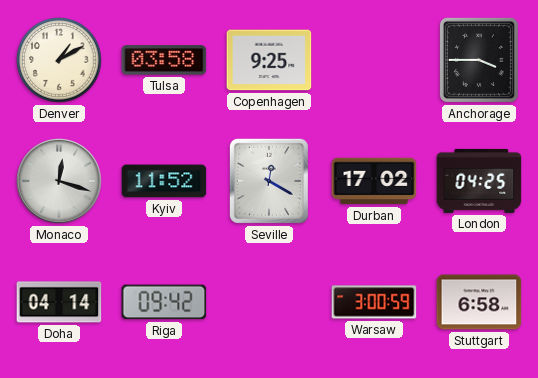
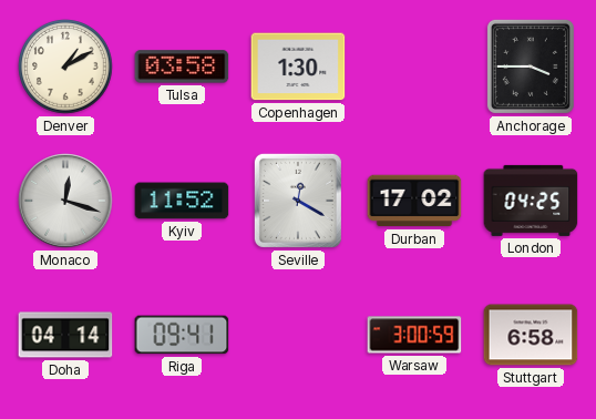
Copenhagen: 9:25 -> 1:30 (298, 67)
Riga: 09:42 -> 09:41 (182, 335)
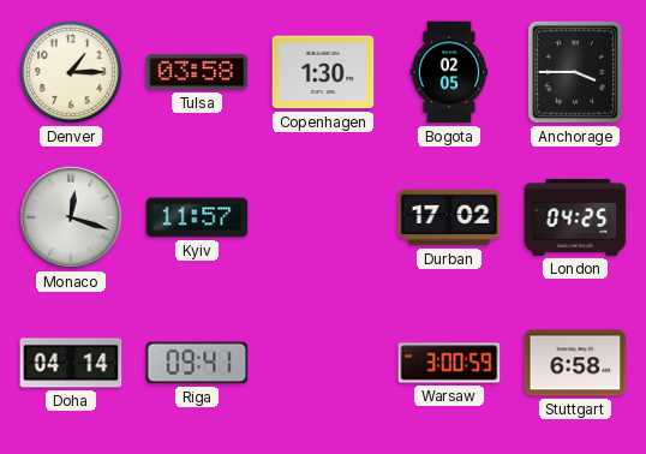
Denver: 1:10 -> 1:15 (71, 72)
Bogota: none -> 02:05 (449, 72)
Kyiv: 11:52 -> 11:57 (197, 217)
Seville: 12:20 -> none (298, 201)
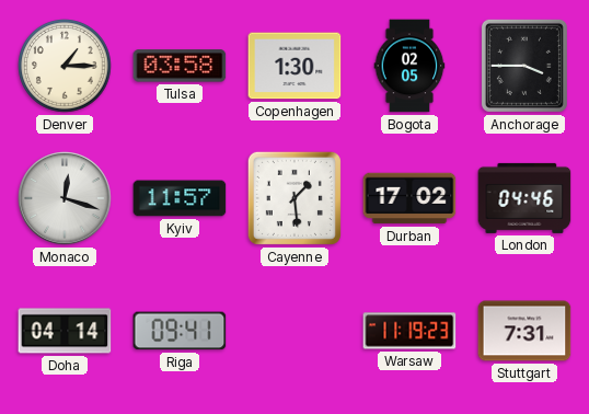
Cayenne: none -> 1:29 (294, 198)
London: 04:25 -> 04:46 (524, 198)
Warsaw: 3:00 -> 11:19 (409, 331)
Stuttgart: 6:58 -> 7:31 (524, 331)
